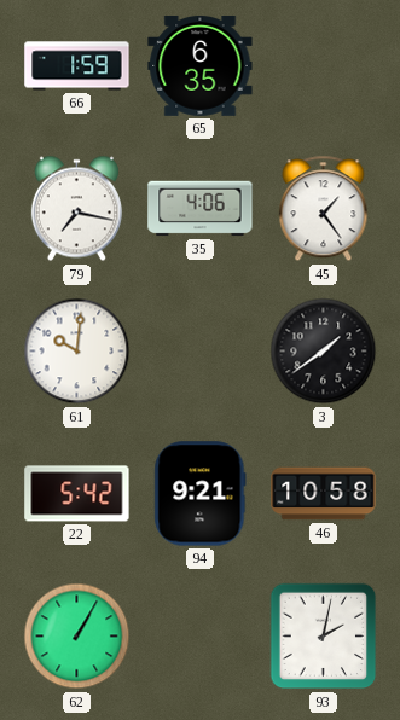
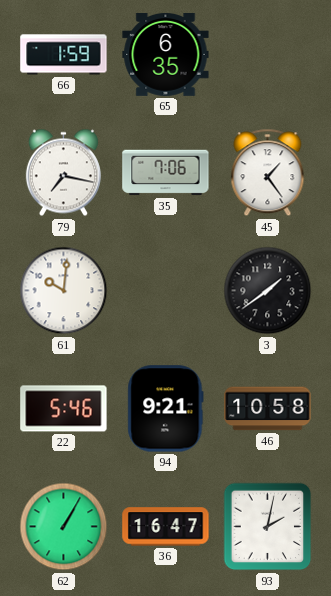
35: 4:06 -> 7:06 (166, 173)
22: 5:42 -> 5:46 (64, 409)
36: none -> 16:47 (166, 527)
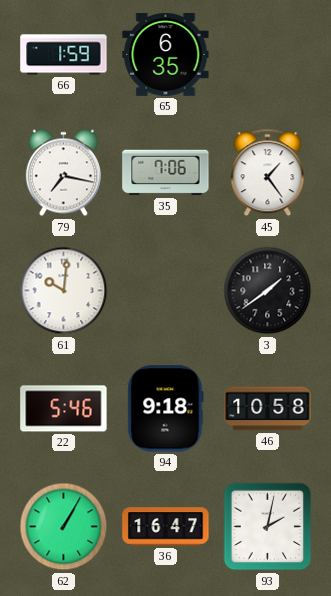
94: 9:21 -> 9:18 (166, 409)
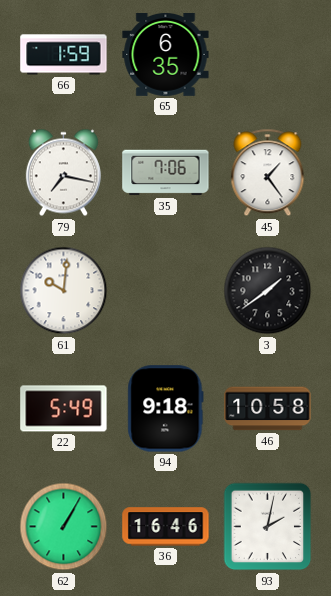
22: 5:46 -> 5:49 (64, 409)
36: 16:47 -> 16:46 (166, 527)
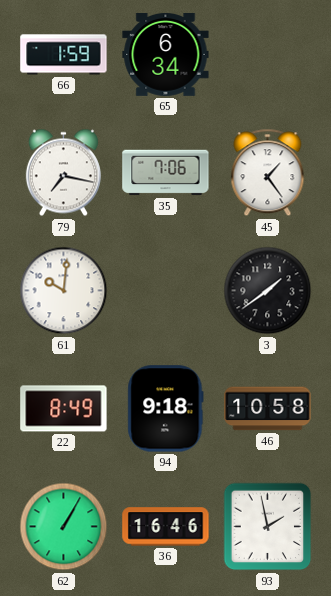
65: 6:35 -> 6:34 (166, 54)
22: 5:49 -> 8:49 (64, 409)
93: 2:02 -> 1:58 (268, 527)
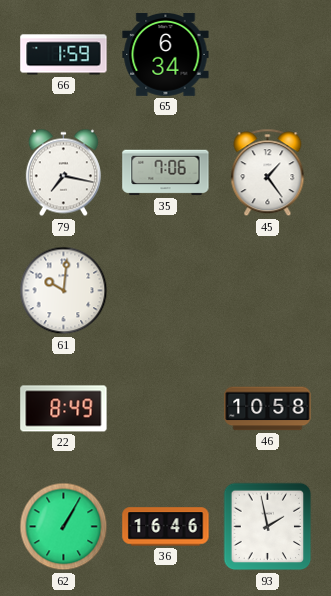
3: 1:39 -> none (268, 291)
94: 9:18 -> none (166, 409)
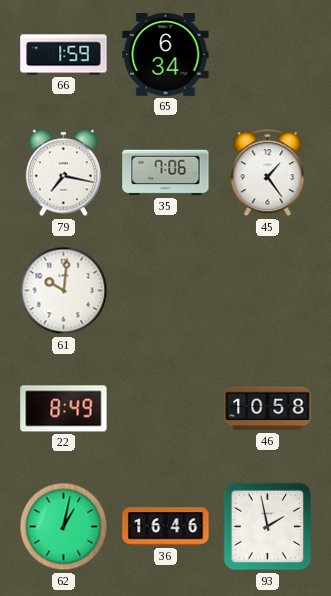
62: 1:05 -> 1:02 (64, 527)
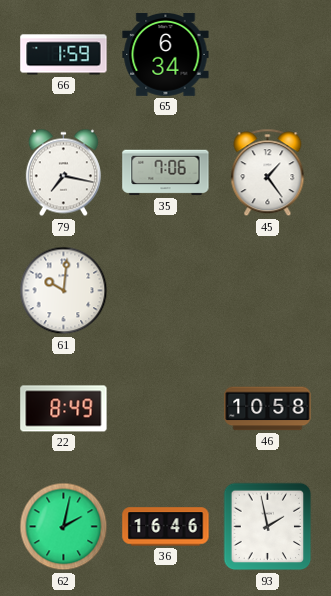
62: 1:02 -> 2:02 (64, 527)
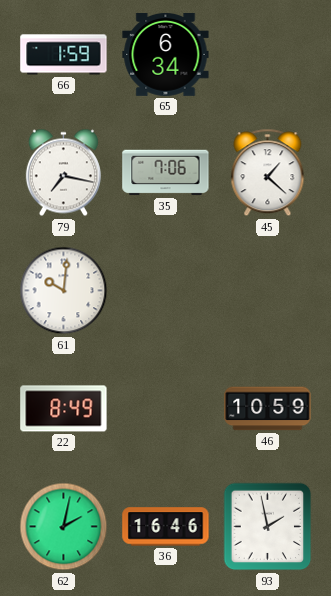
45: 1:24 -> 1:22 (268, 173)
46: 10:58 -> 10:59 (268, 409)
